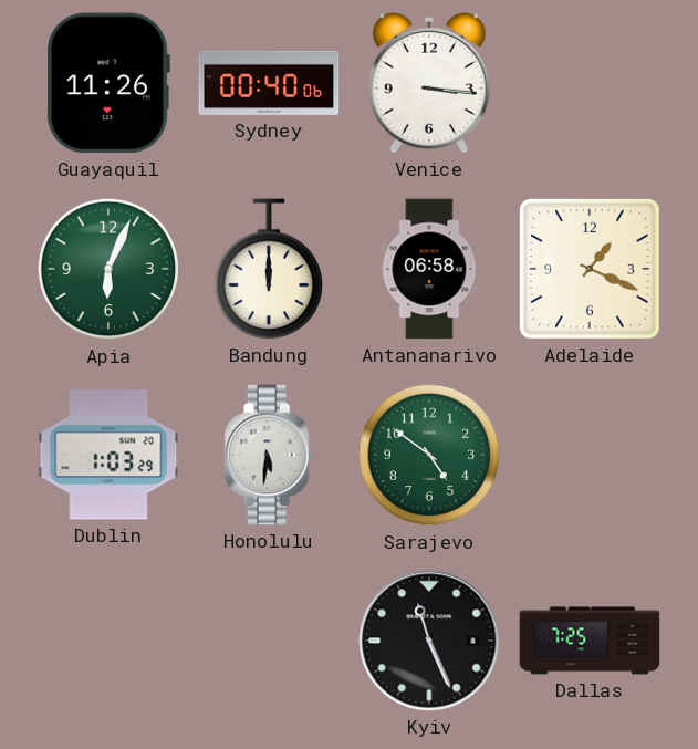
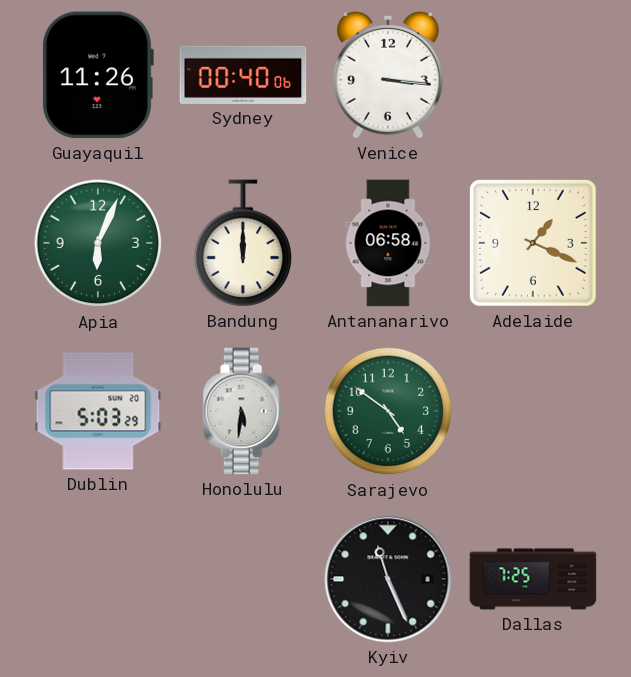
Dublin: 1:03 -> 5:03 (98, 411)
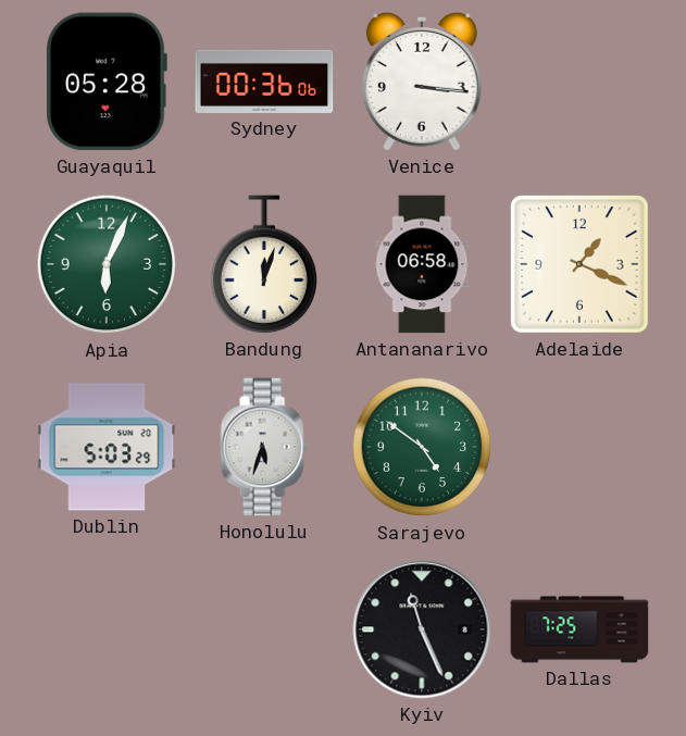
Guayaquil: 11:26 -> 05:28 (107, 82)
Sydney: 00:40 -> 00:36 (264, 82)
Bandung: 12:00 -> 12:03 (263, 264)
Honolulu: 5:31 -> 5:33 (264, 447)
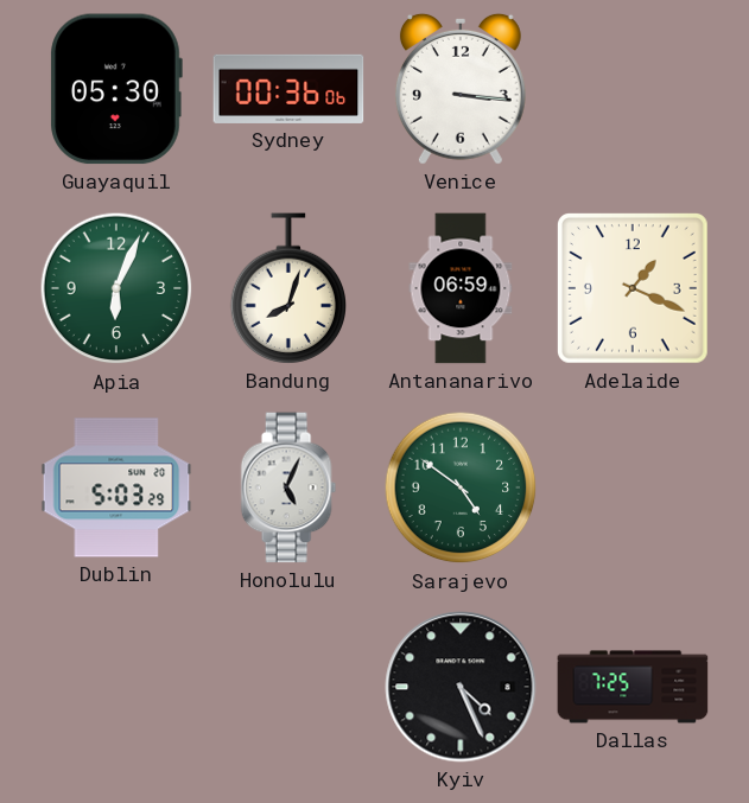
Guayaquil: 05:28 -> 05:30 (116, 89)
Bandung: 12:03 -> 8:03 (287, 288)
Antananarivo: 06:58 -> 06:59 (461, 288)
Honolulu: 5:33 -> 5:04 (288, 487)
Kyiv: 11:26 -> 4:26 (461, 687)
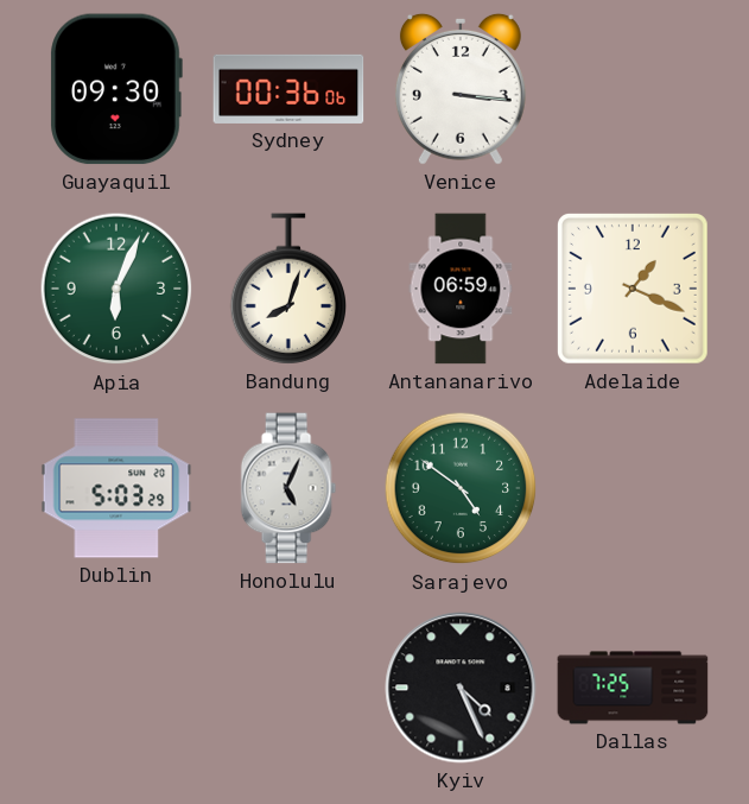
Guayaquil: 05:30 -> 09:30 (116, 89)
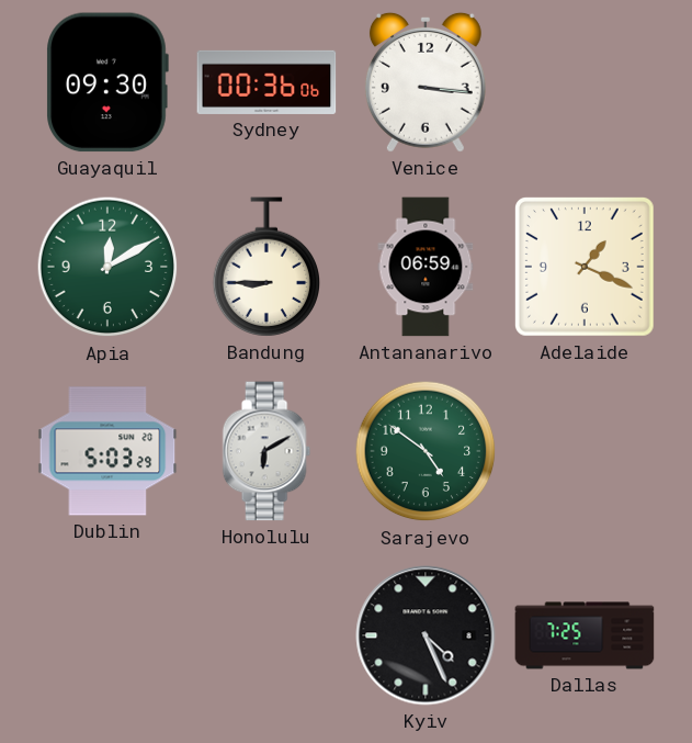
Apia: 6:04 -> 12:10 (107, 267)
Bandung: 8:03 -> 8:45 (265, 267)
Honolulu: 5:04 -> 6:10 (266, 451)
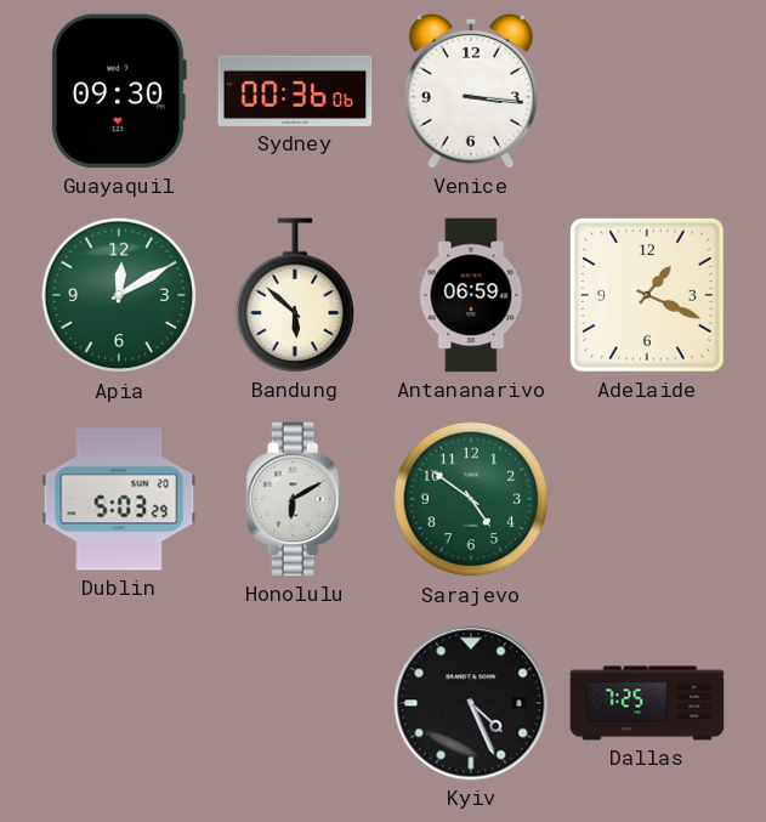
Bandung: 8:45 -> 5:52 (294, 295)
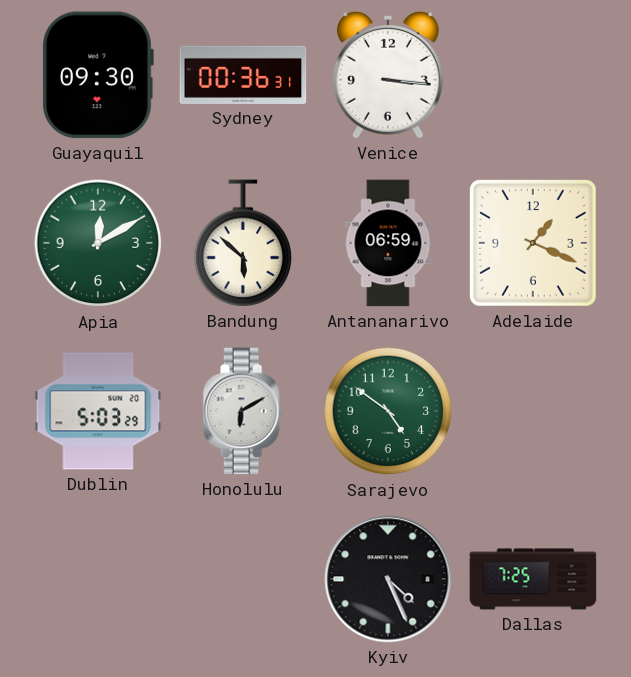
Sydney: 00:36:06 -> 00:36:31 (243, 75)
